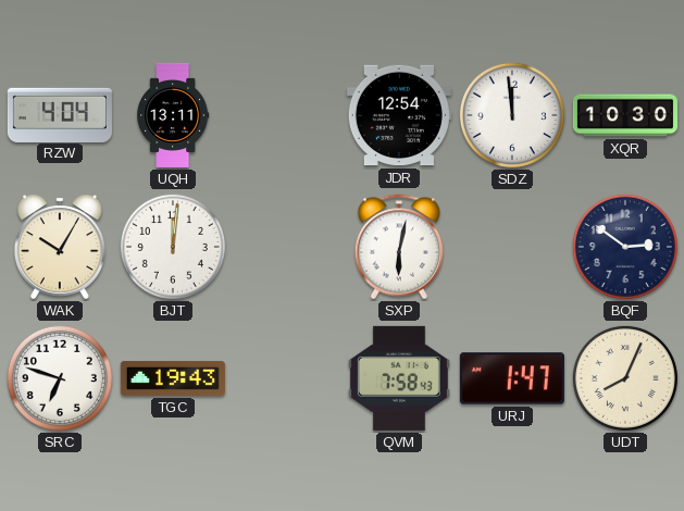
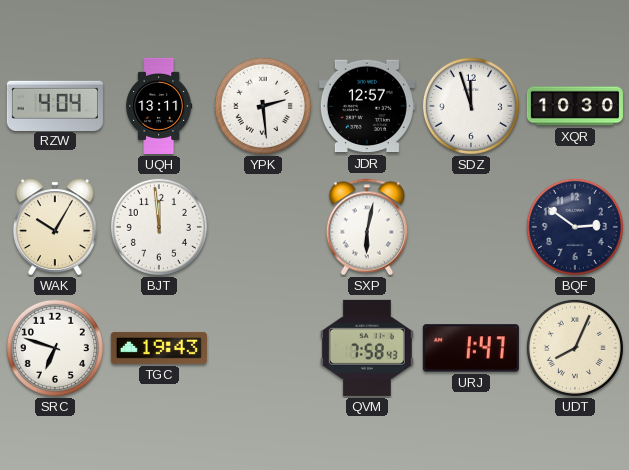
YPK: none -> 2:29 (263, 106)
JDR: 12:54 -> 12:57 (367, 106)
SDZ: 11:59 -> 11:57 (471, 106)
BJT: 12:01 -> 11:59 (159, 227)
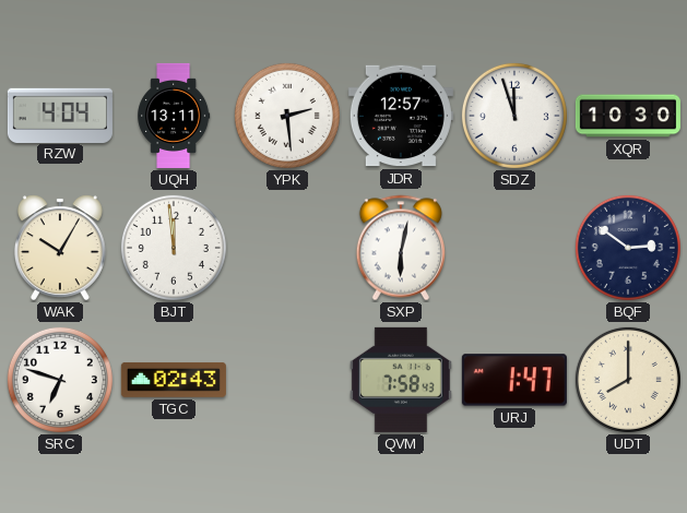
TGC: 19:43 -> 02:43 (174, 380)
UDT: 8:04 -> 8:00 (628, 380)
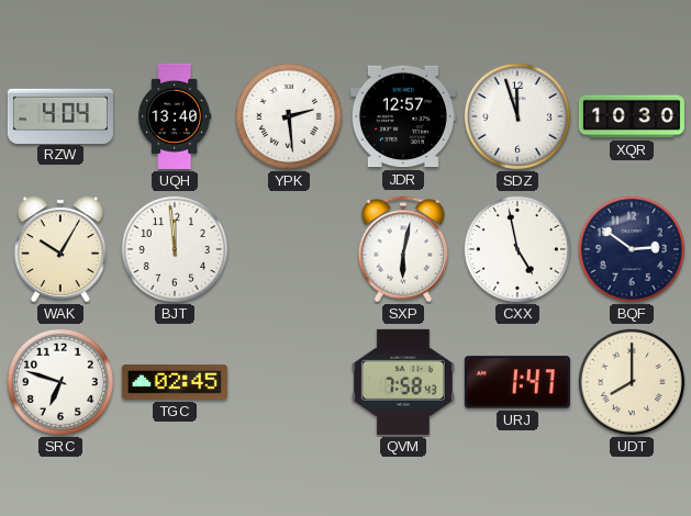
UQH: 13:11 -> 13:40 (175, 116)
CXX: none -> 4:58 (517, 249)
TGC: 02:43 -> 02:45 (175, 382)
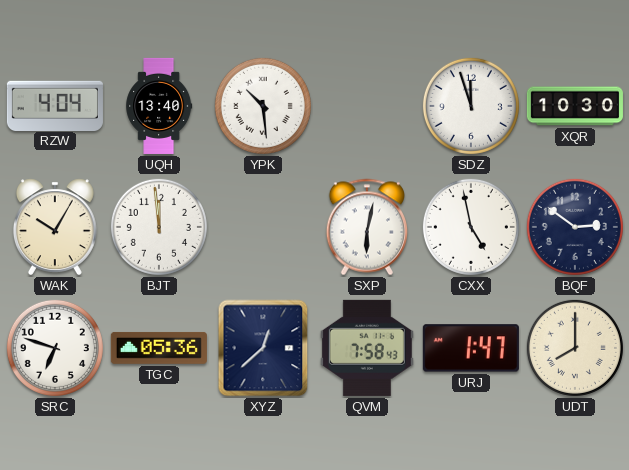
YPK: 2:29 -> 10:29 (263, 106)
JDR: 12:57 -> none (403, 116)
TGC: 02:45 -> 05:36 (159, 348)
XYZ: none -> 12:38 (263, 348)
